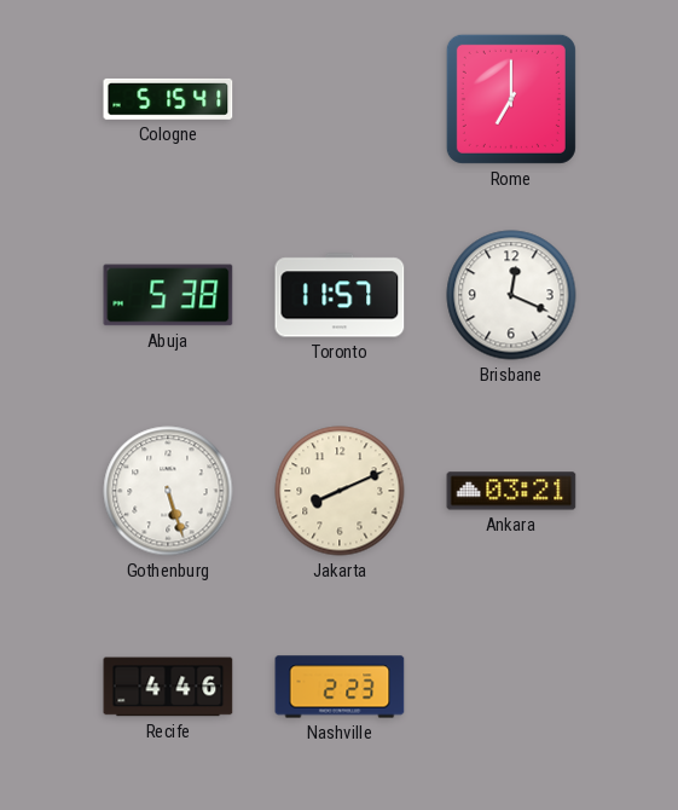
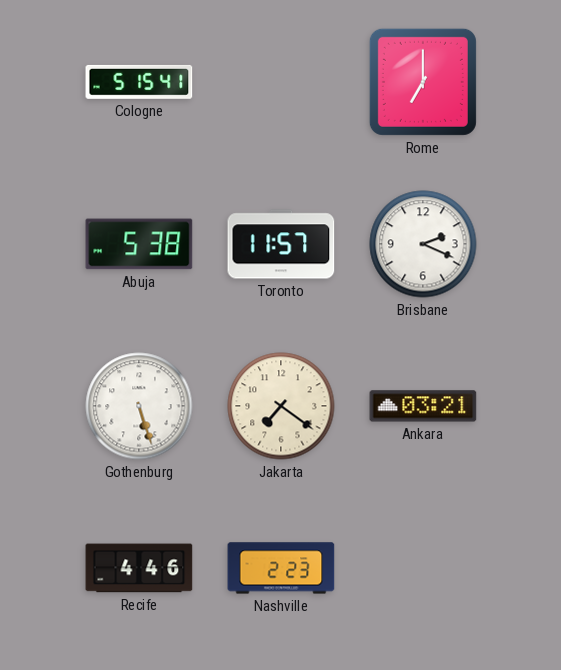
Brisbane: 12:19 -> 2:19 (423, 244)
Jakarta: 8:11 -> 7:21 (281, 406)
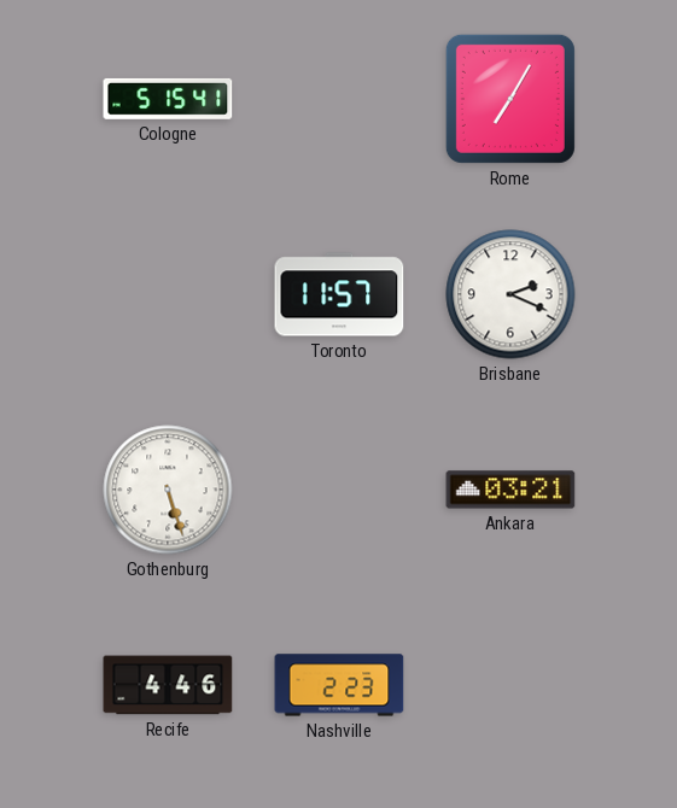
Rome: 7:00 -> 7:05 (510, 99)
Abuja: 5:38 -> none (139, 244)
Jakarta: 7:21 -> none (281, 406)
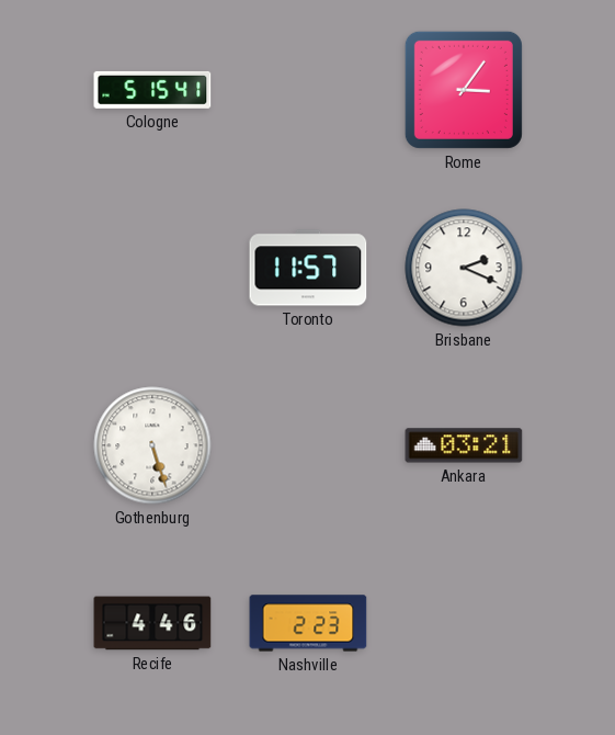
Rome: 7:05 -> 3:06 (464, 90)
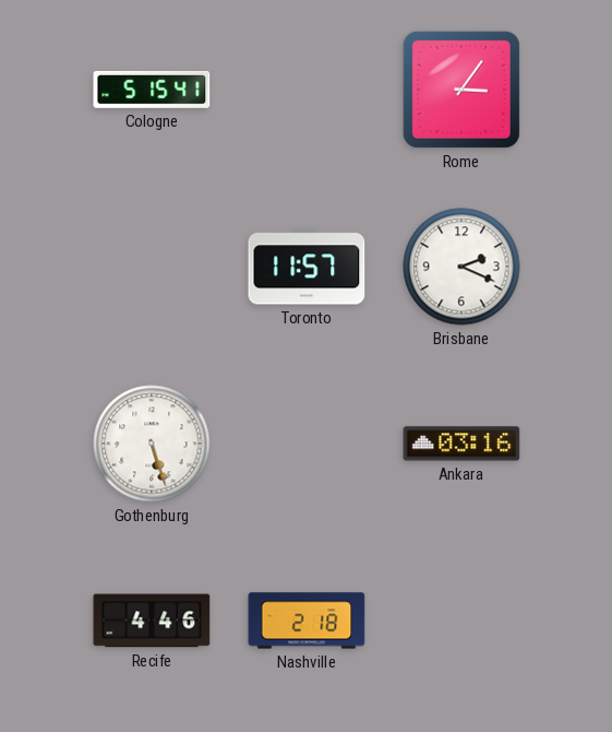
Ankara: 03:21 -> 03:16 (461, 444)
Nashville: 2:23 -> 2:18 (307, 621)
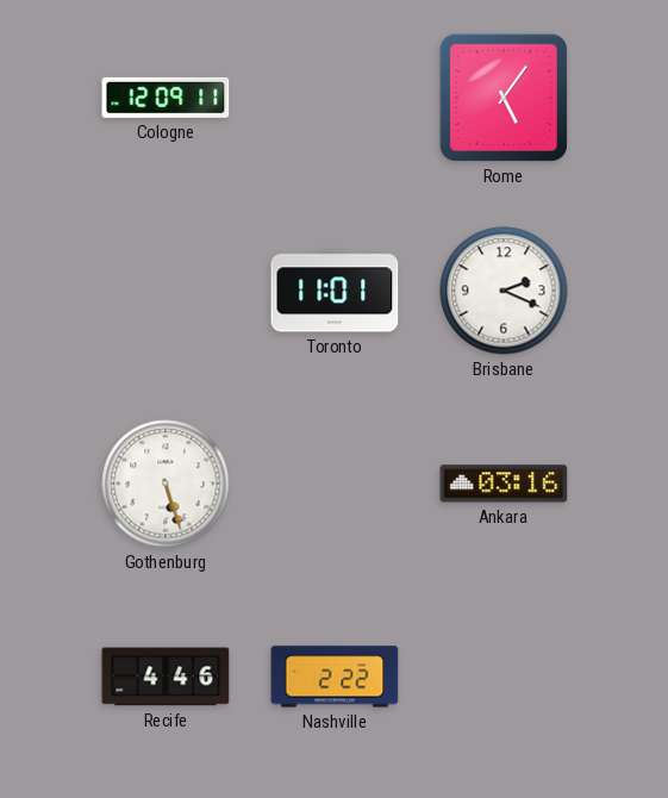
Cologne: 5:15 -> 12:09 (166, 98)
Rome: 3:06 -> 5:06 (504, 98)
Toronto: 11:57 -> 11:01 (335, 291)
Nashville: 2:18 -> 2:22 (335, 677)
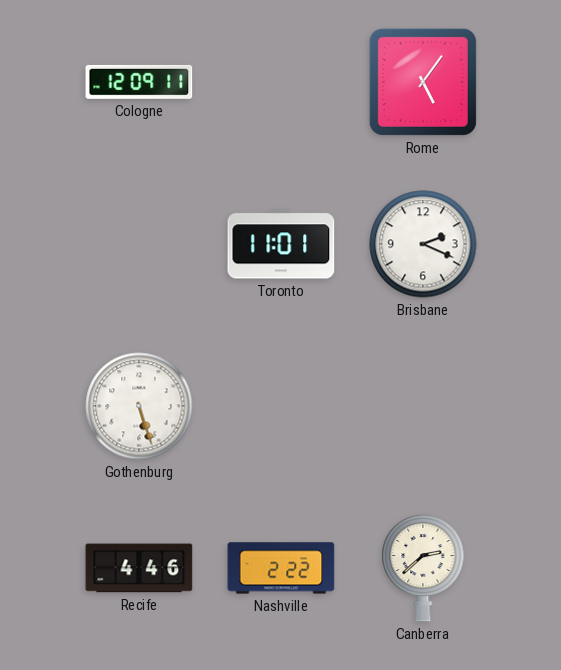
Ankara: 03:16 -> none (504, 484)
Canberra: none -> 2:38 (423, 568)
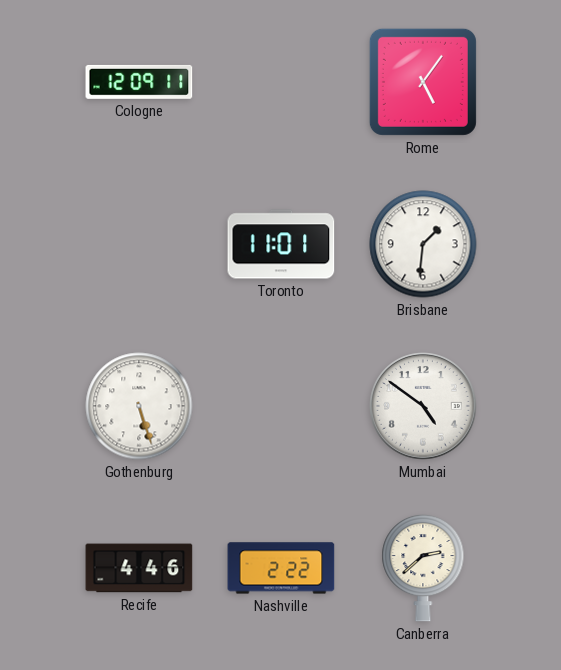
Brisbane: 2:19 -> 1:31 (423, 244)
Mumbai: none -> 4:51 (423, 406)
